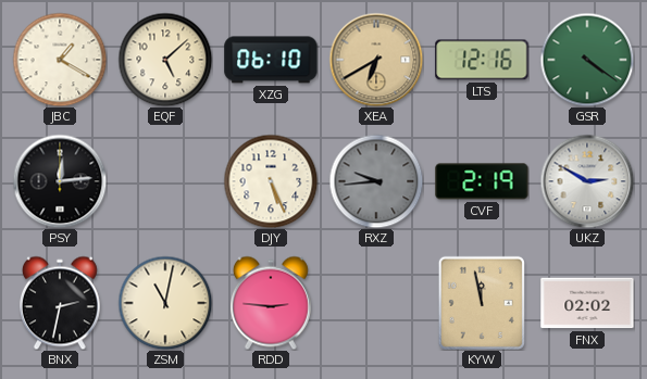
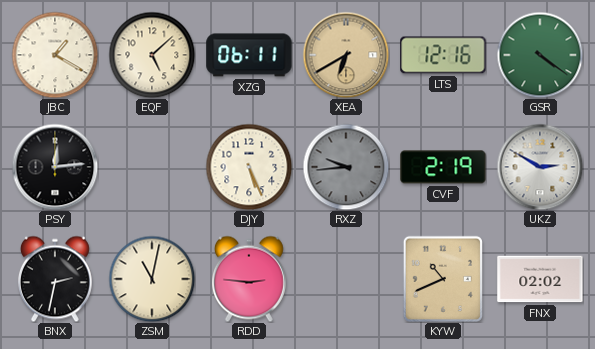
XZG: 06:10 -> 06:11 (249, 55)
KYW: 11:58 -> 10:41 (443, 279)
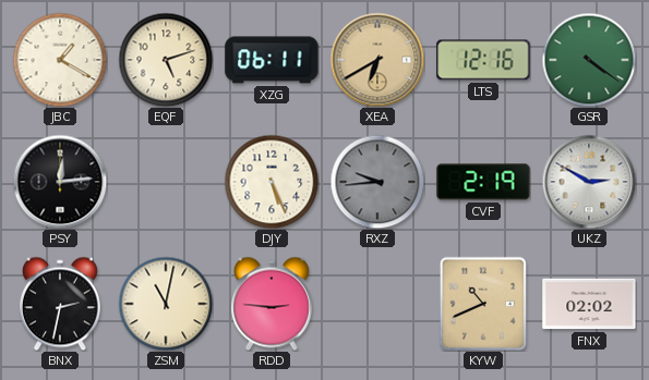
EQF: 5:08 -> 5:12 (166, 60)
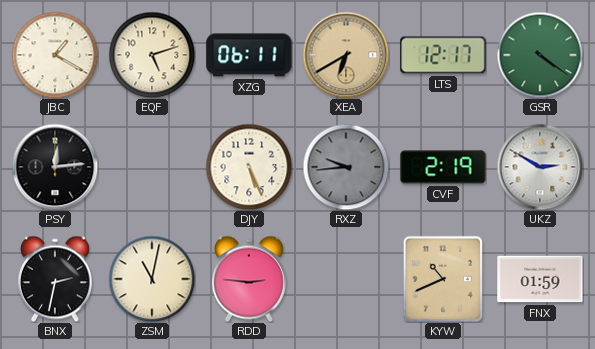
LTS: 12:16 -> 12:17 (443, 55)
FNX: 02:02 -> 01:59 (540, 279)
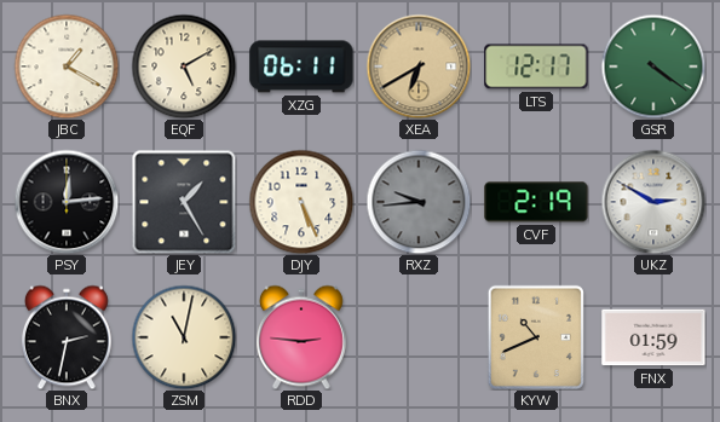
EQF: 5:12 -> 5:10 (184, 67)
JEY: none -> 1:25 (184, 202)
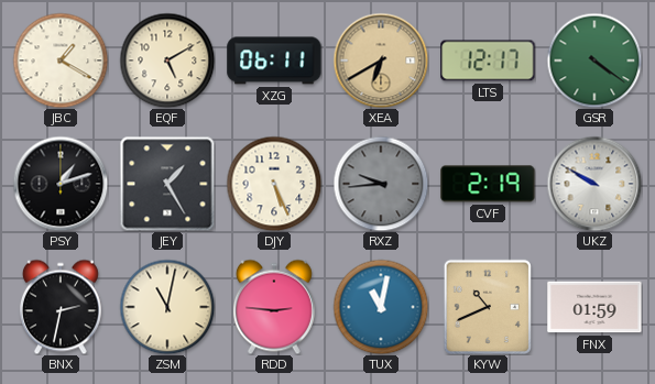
PSY: 12:14 -> 1:12 (61, 184)
UKZ: 2:50 -> 9:50 (594, 184)
TUX: none -> 11:02 (381, 307)
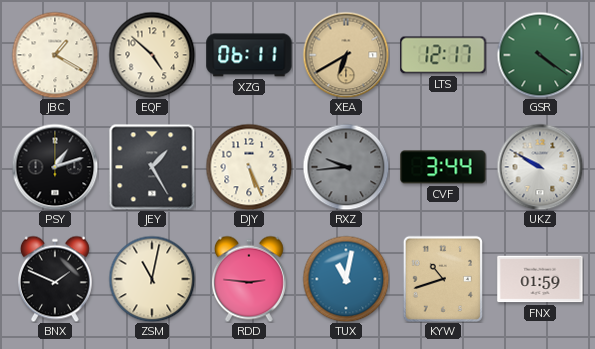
EQF: 5:10 -> 4:52 (152, 55)
CVF: 2:19 -> 3:44 (443, 167)
BNX: 2:32 -> 1:49 (55, 279)
KYW: 10:41 -> 10:42 (443, 279)
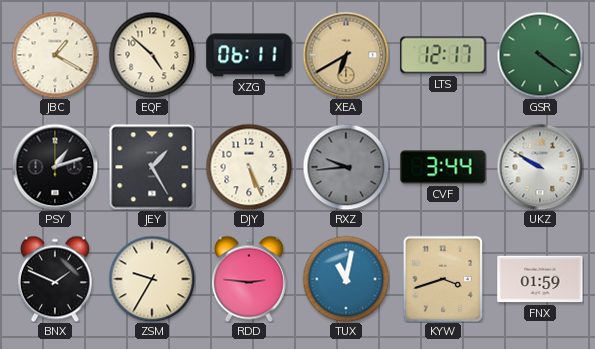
ZSM: 11:02 -> 9:35 (152, 279)
KYW: 10:42 -> 3:42 (443, 279)
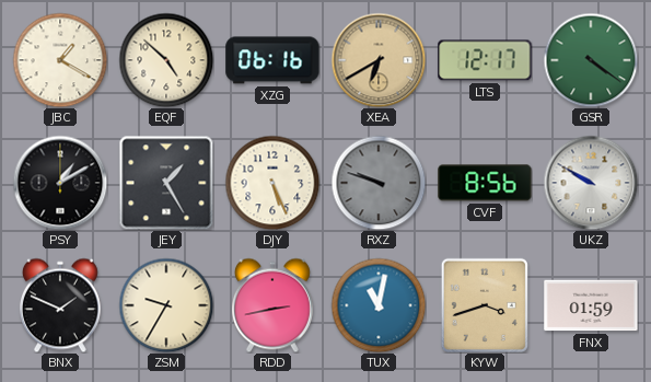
XZG: 06:11 -> 06:16 (272, 60)
PSY: 1:12 -> 1:10 (60, 183)
RXZ: 9:44 -> 9:48 (379, 183)
CVF: 3:44 -> 8:56 (485, 183)
RDD: 2:46 -> 2:43 (272, 305)
